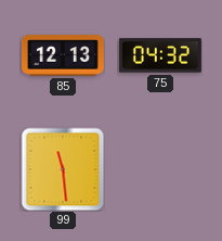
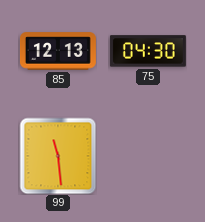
75: 04:32 -> 04:30 (148, 51)
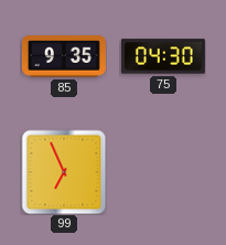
85: 12:13 -> 9:35 (64, 56)
99: 11:29 -> 6:56 (64, 172)
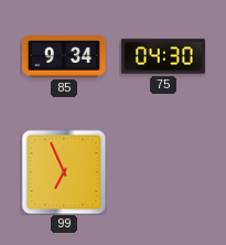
85: 9:35 -> 9:34 (64, 56)
